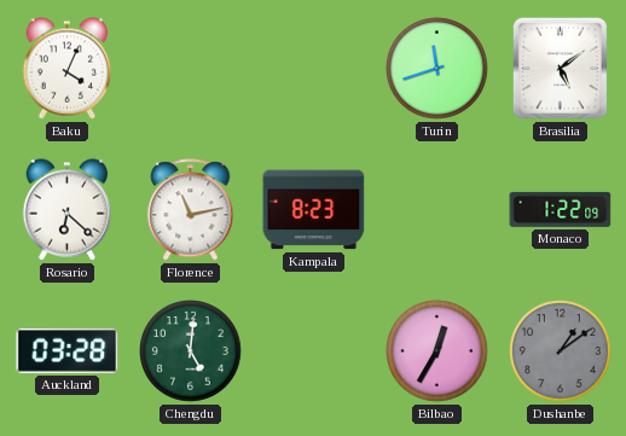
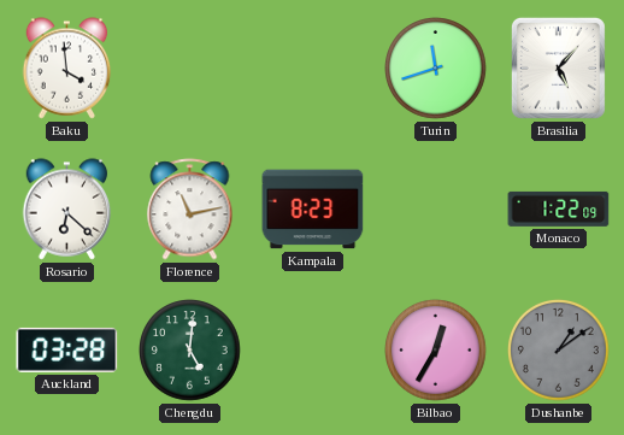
Baku: 4:04 -> 3:59 (67, 69)
Brasilia: 5:09 -> 5:07 (558, 67)
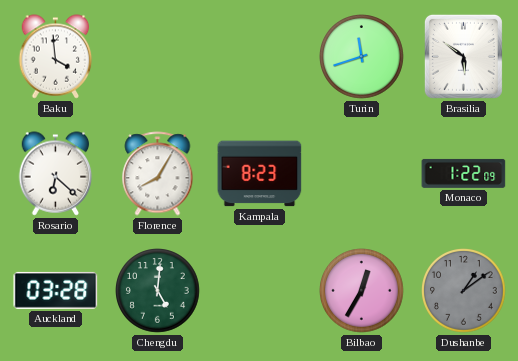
Brasilia: 5:07 -> 5:51 (463, 56)
Florence: 11:13 -> 8:05 (158, 174)
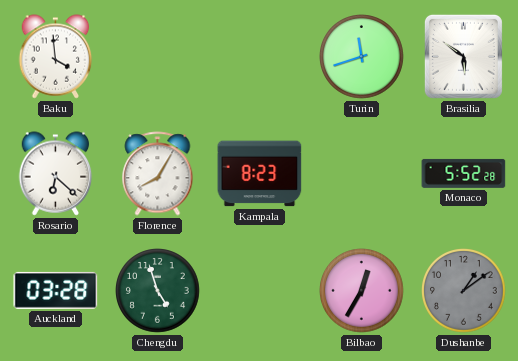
Monaco: 1:22 -> 5:52 (464, 173)
Chengdu: 5:01 -> 4:57 (158, 291)
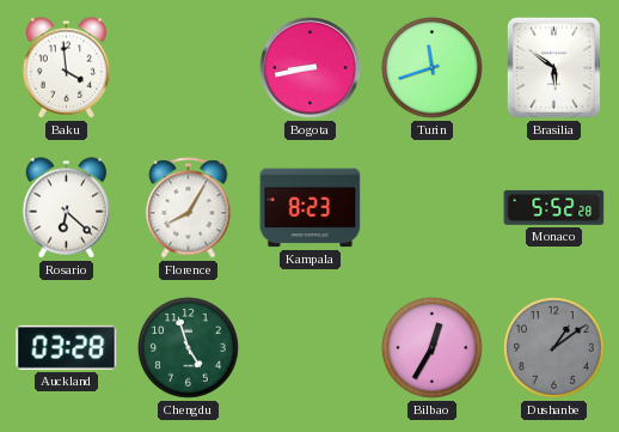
Bogota: none -> 8:43 (311, 68)
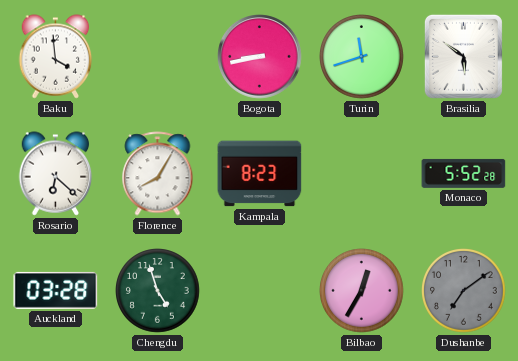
Dushanbe: 1:09 -> 7:09 (464, 291)
